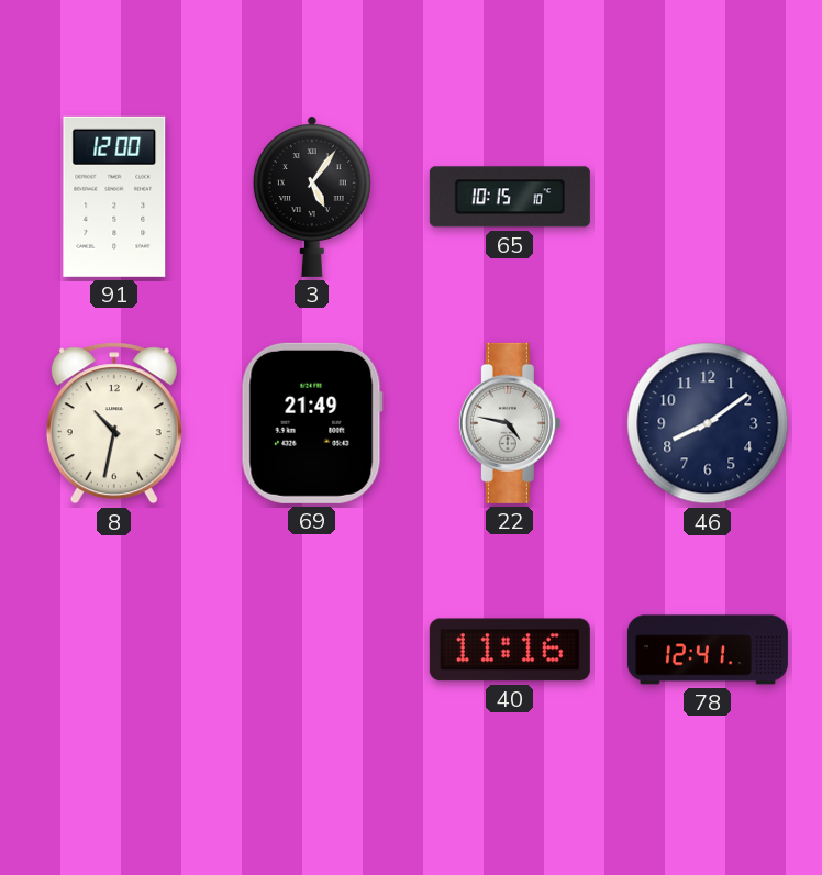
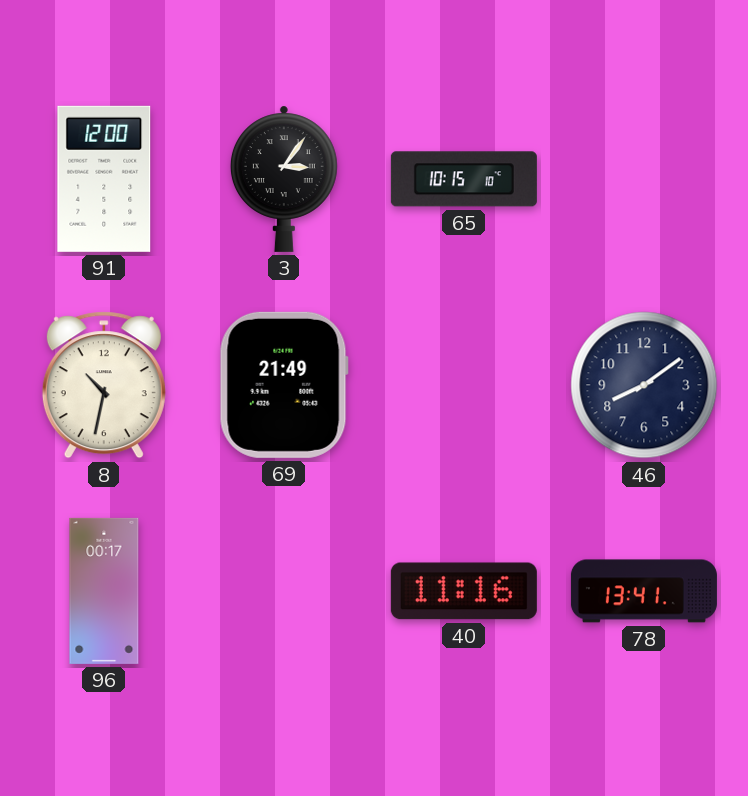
3: 5:06 -> 3:06 (284, 179)
22: 4:47 -> none (510, 423)
96: none -> 00:17 (104, 591)
78: 12:41 -> 13:41 (644, 591)
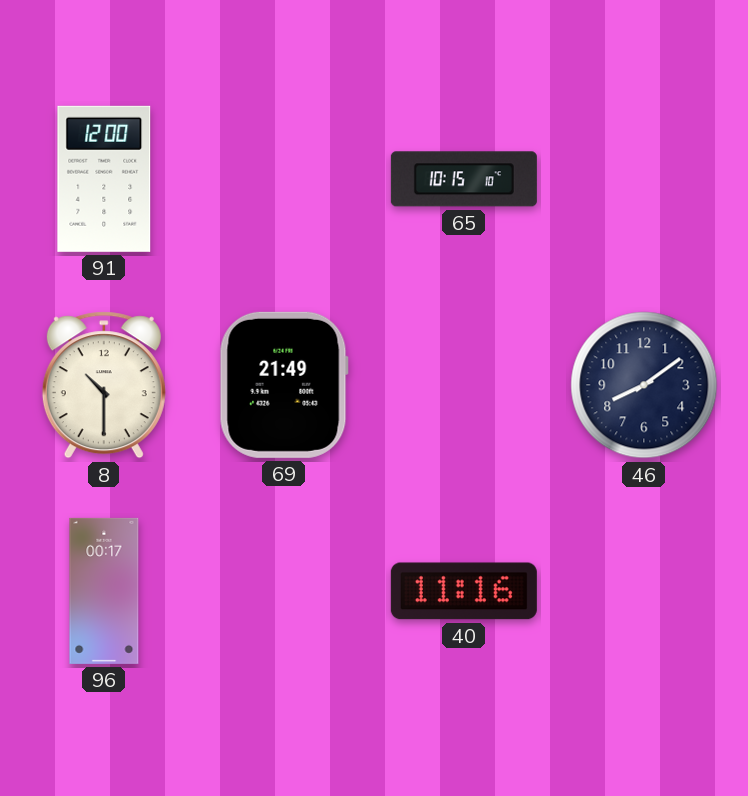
3: 3:06 -> none (284, 179)
8: 10:32 -> 10:30 (104, 385)
78: 13:41 -> none (644, 591)
